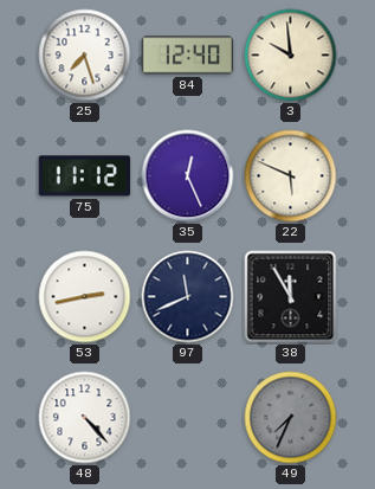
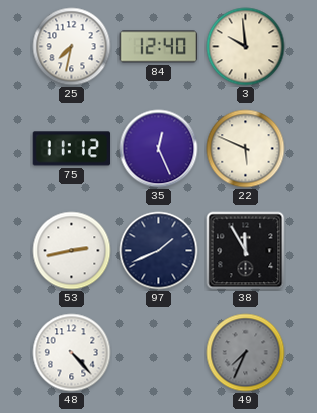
25: 7:27 -> 7:32 (72, 47)
97: 11:41 -> 1:41 (159, 251)
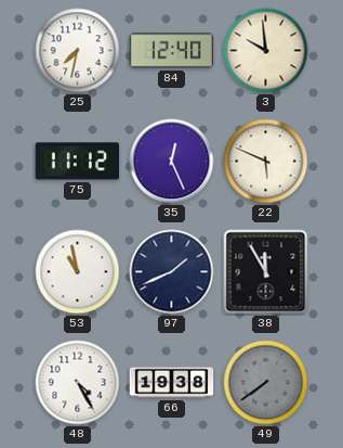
53: 2:43 -> 10:58 (78, 272)
48: 4:23 -> 4:25 (78, 383)
66: none -> 19:38 (172, 383)
49: 7:34 -> 7:39 (266, 383)
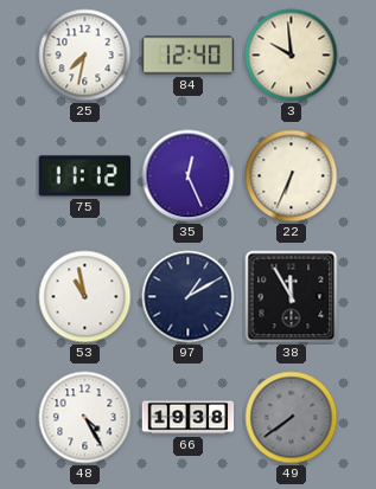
22: 5:49 -> 6:34 (292, 176)
97: 1:41 -> 1:10 (189, 297)
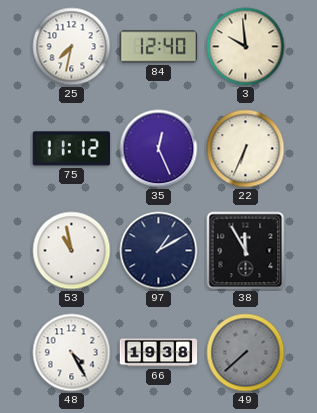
49: 7:39 -> 7:38 (246, 353)
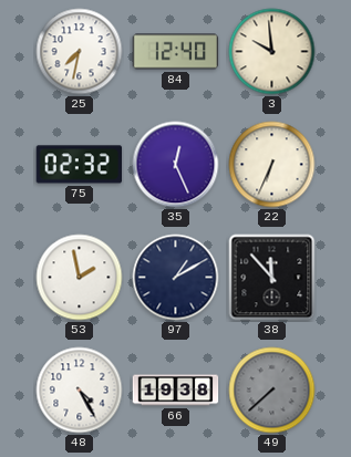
75: 11:12 -> 02:32 (80, 165)
53: 10:58 -> 1:58 (80, 278)
38: 11:55 -> 11:53 (272, 278)
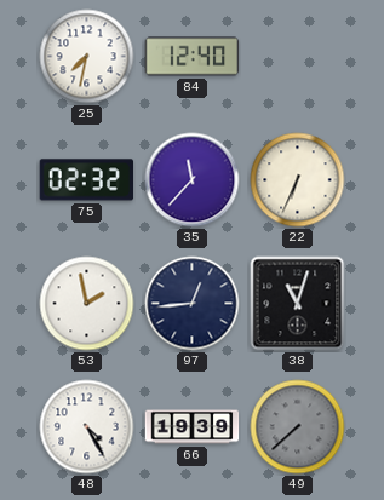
3: 9:59 -> none (272, 52)
35: 12:26 -> 11:37 (193, 180)
97: 1:10 -> 12:44 (193, 304)
38: 11:53 -> 11:03 (298, 304)
66: 19:38 -> 19:39 (193, 427)
